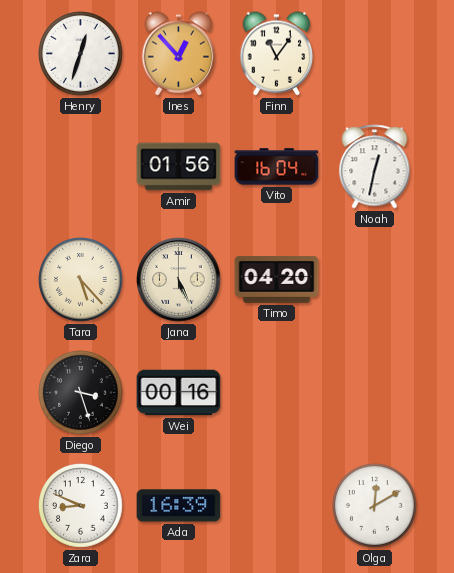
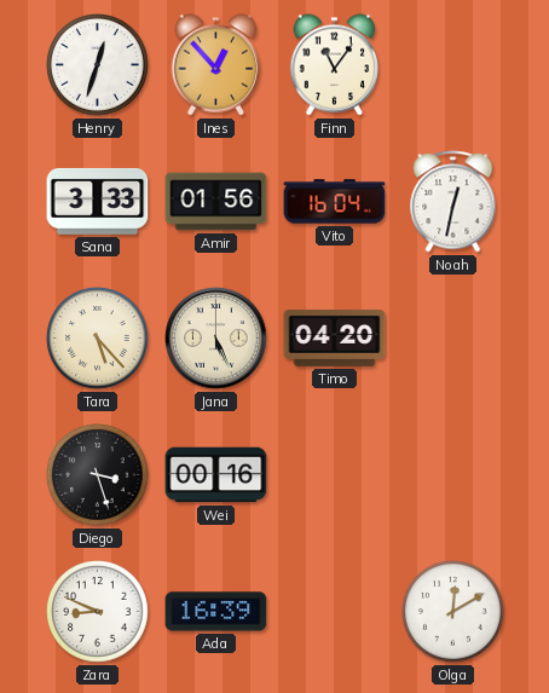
Sana: none -> 3:33 (98, 202)
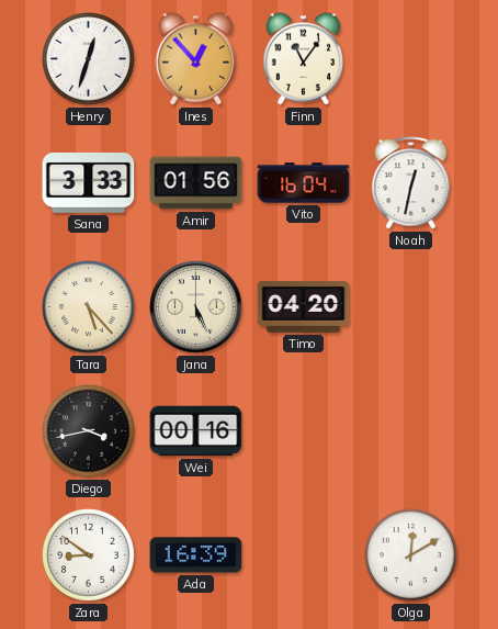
Diego: 3:27 -> 3:43 (89, 431)
Zara: 8:49 -> 8:51 (89, 555)
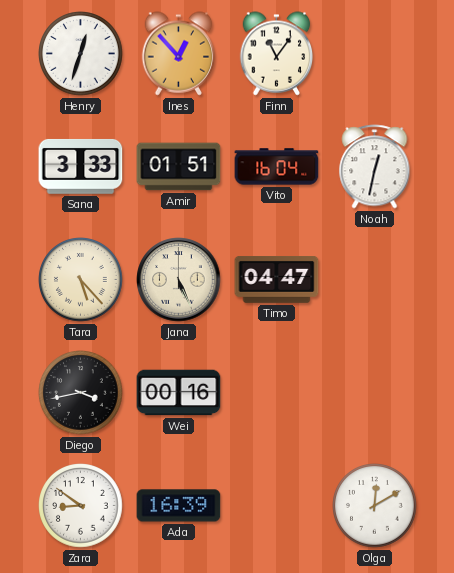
Amir: 01:56 -> 01:51 (179, 167)
Timo: 04:20 -> 04:47 (277, 280)
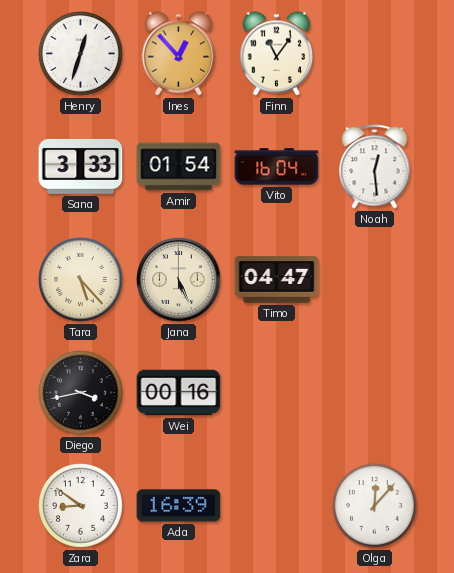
Amir: 01:51 -> 01:54 (179, 167)
Noah: 12:32 -> 12:29 (375, 167)
Olga: 12:10 -> 12:07 (375, 506)
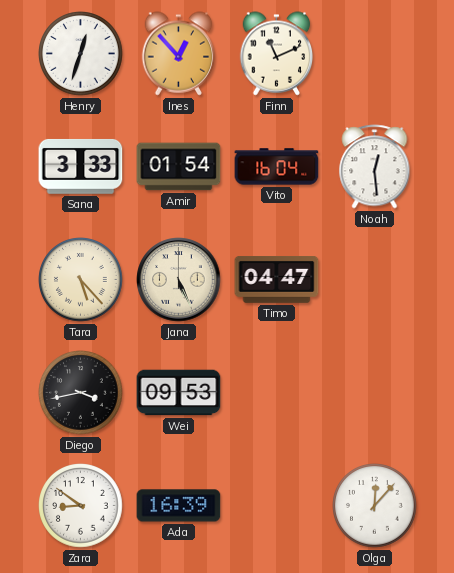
Finn: 11:06 -> 11:11 (277, 54)
Wei: 00:16 -> 09:53 (179, 393)
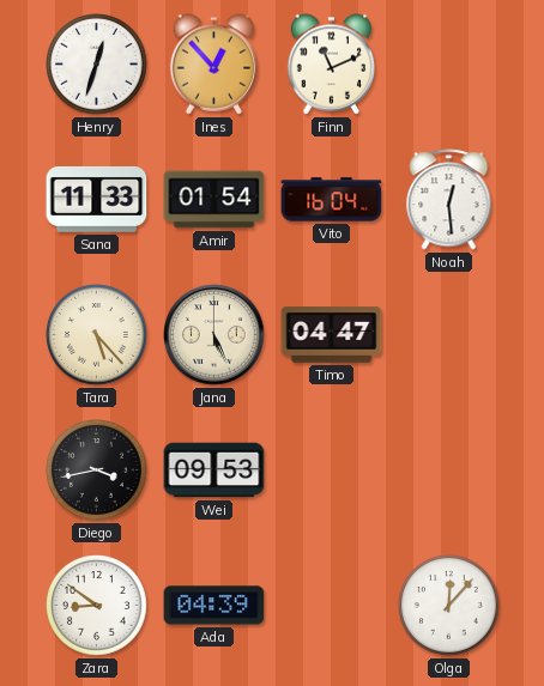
Sana: 3:33 -> 11:33 (97, 200)
Ada: 16:39 -> 04:39 (214, 606)
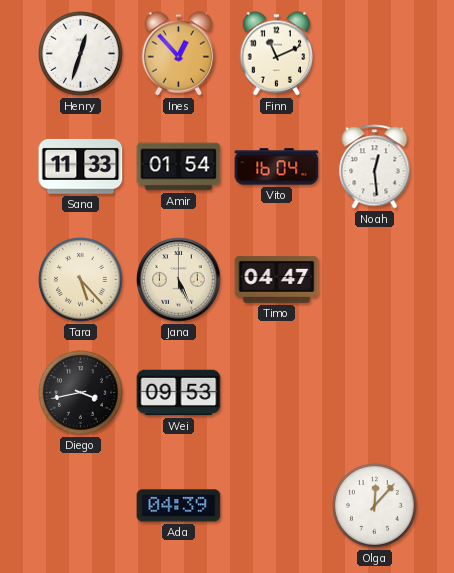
Zara: 8:51 -> none (97, 606)
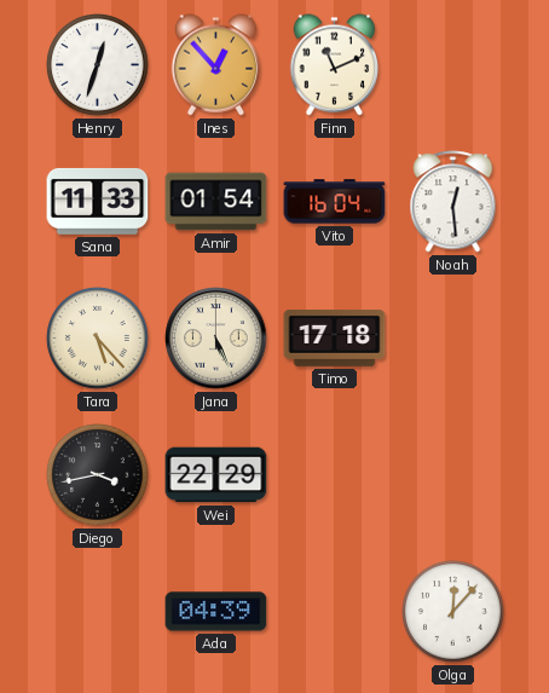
Timo: 04:47 -> 17:18 (335, 339)
Wei: 09:53 -> 22:29 (216, 475)
